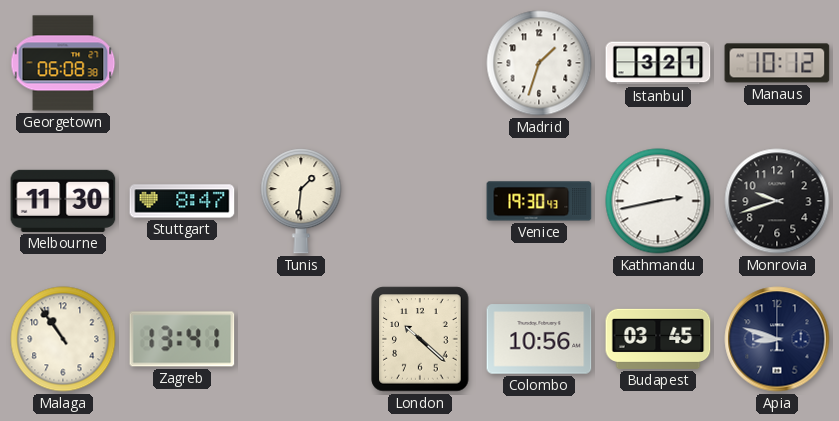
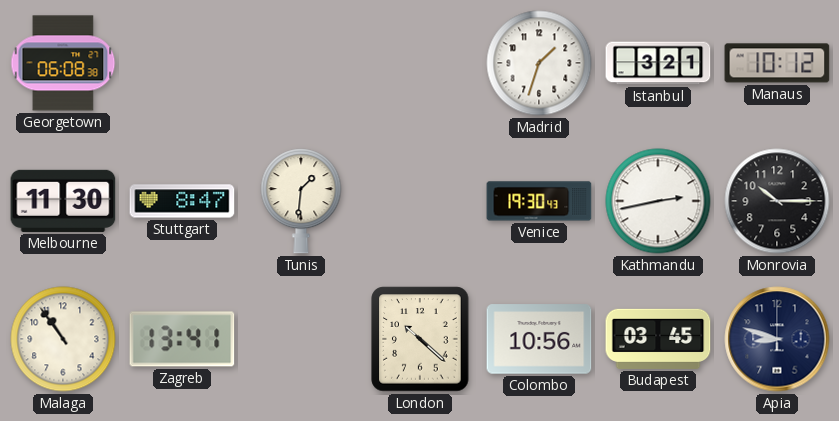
Monrovia: 9:42 -> 10:15 (777, 201)
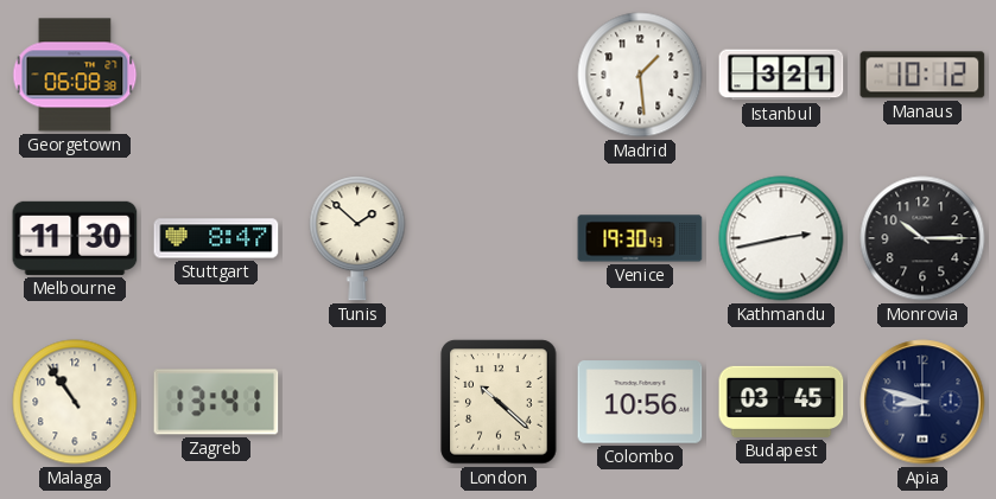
Madrid: 1:33 -> 1:29 (640, 75)
Tunis: 1:31 -> 1:52 (357, 238)
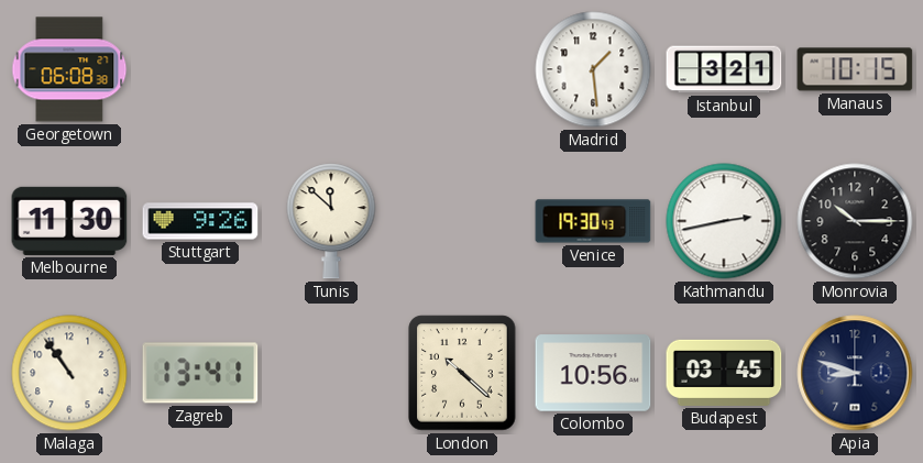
Manaus: 10:12 -> 10:15 (855, 69)
Stuttgart: 8:47 -> 9:26 (200, 221)
Tunis: 1:52 -> 11:52 (331, 221)
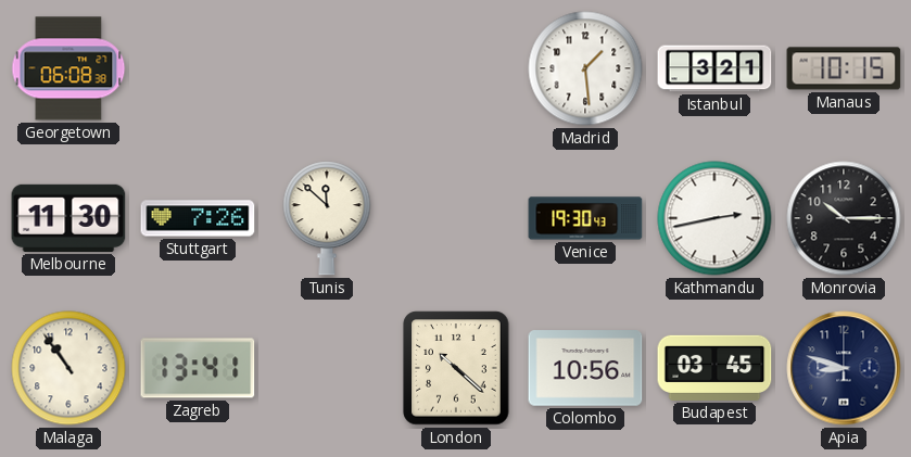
Stuttgart: 9:26 -> 7:26 (198, 218)
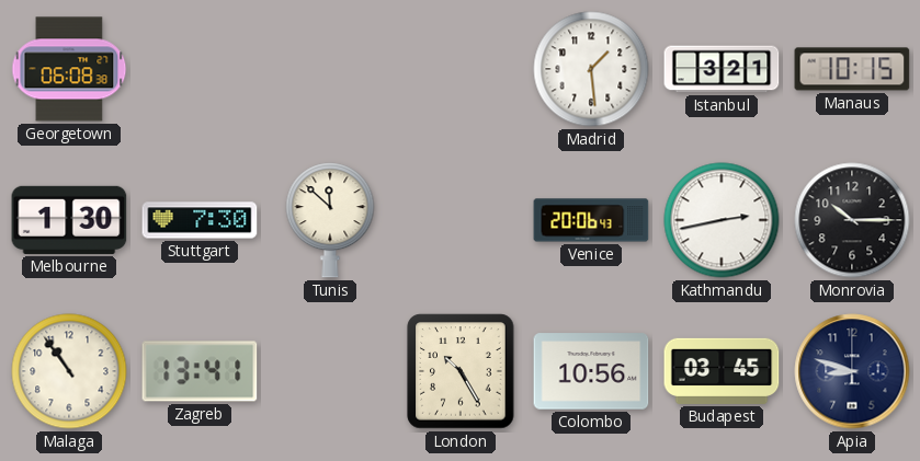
Melbourne: 11:30 -> 1:30 (69, 220)
Stuttgart: 7:26 -> 7:30 (200, 220)
Venice: 19:30 -> 20:06 (591, 220)
London: 10:22 -> 10:25 (461, 371)
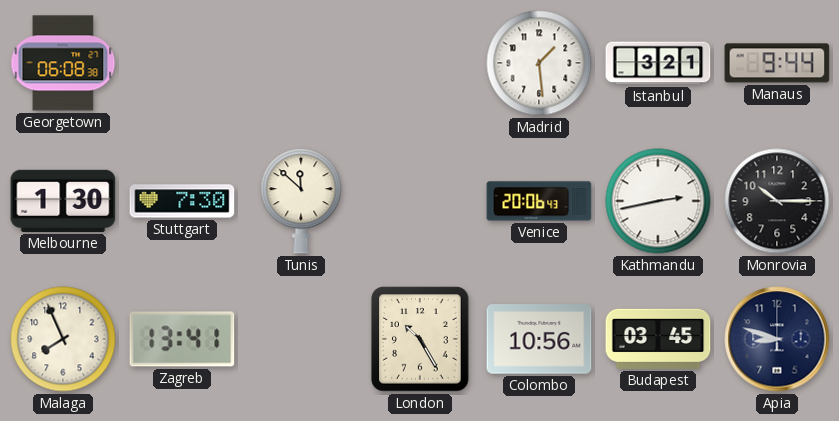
Manaus: 10:15 -> 9:44 (777, 63)
Malaga: 10:54 -> 7:56 (63, 339)
